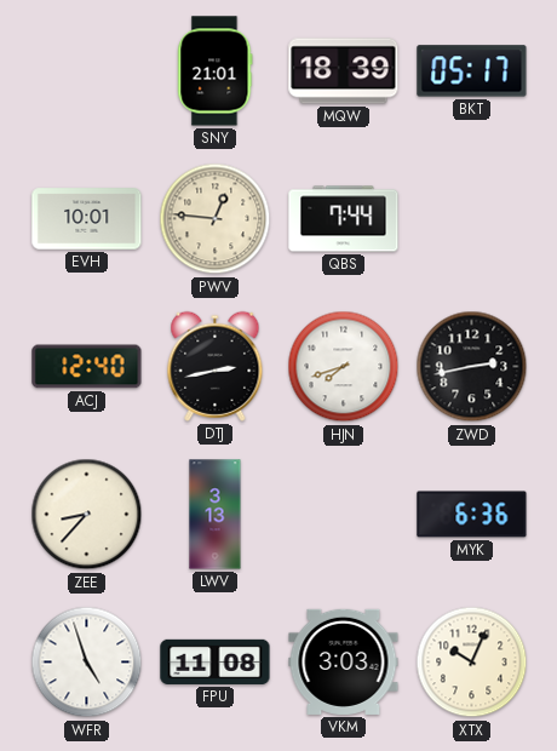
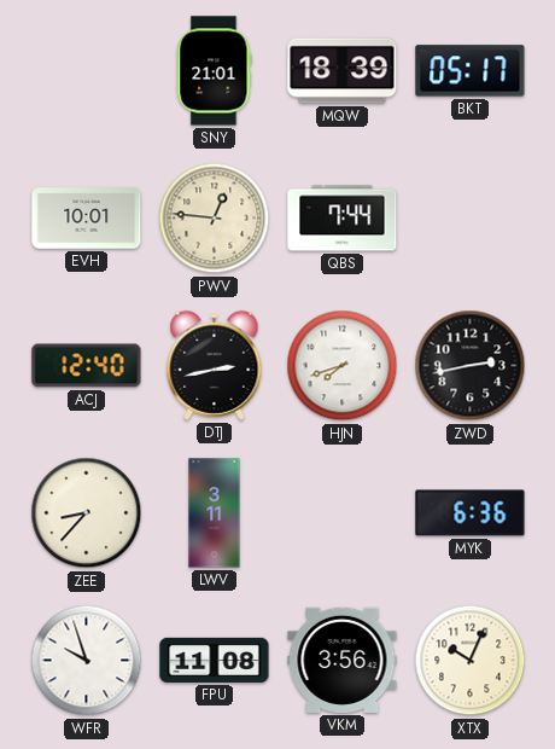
LWV: 3:13 -> 3:11 (215, 513)
WFR: 4:57 -> 9:57 (87, 661)
VKM: 3:03 -> 3:56 (343, 660)
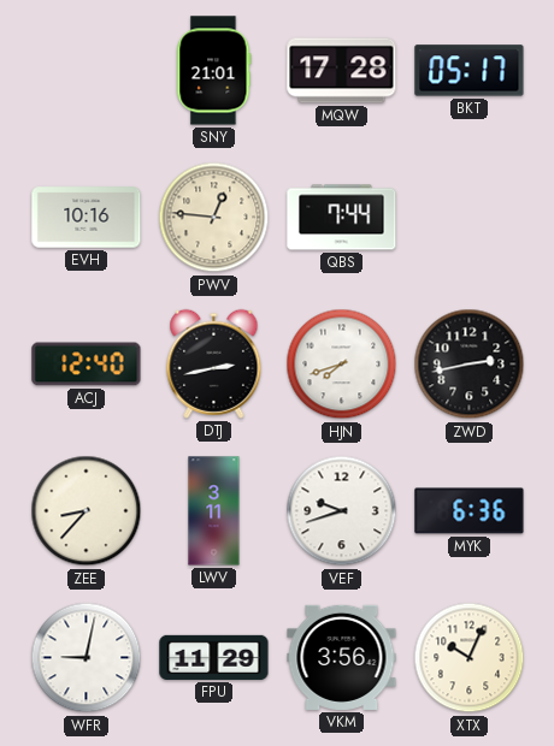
MQW: 18:39 -> 17:28 (342, 71)
EVH: 10:01 -> 10:16 (87, 218)
VEF: none -> 9:42 (342, 511)
WFR: 9:57 -> 9:02 (87, 658)
FPU: 11:08 -> 11:29 (214, 657)
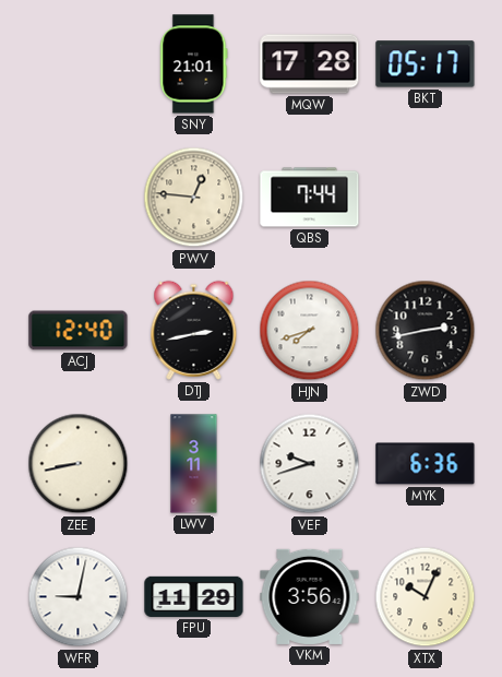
EVH: 10:16 -> none (87, 218)
ZEE: 8:37 -> 8:43 (79, 464)
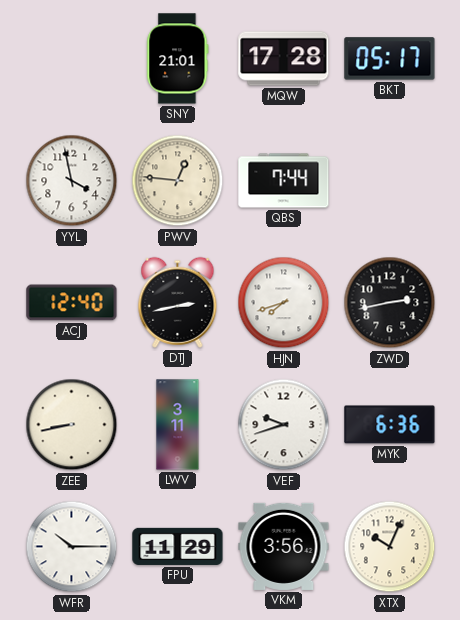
YYL: none -> 3:58 (72, 181)
WFR: 9:02 -> 10:15 (72, 547)
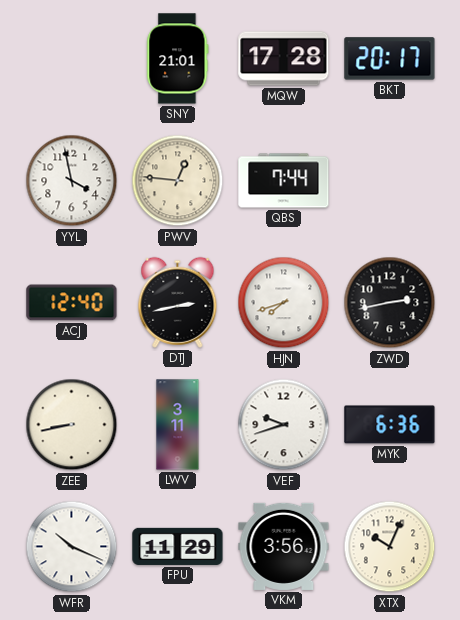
BKT: 05:17 -> 20:17 (390, 59)
WFR: 10:15 -> 10:19 (72, 547)
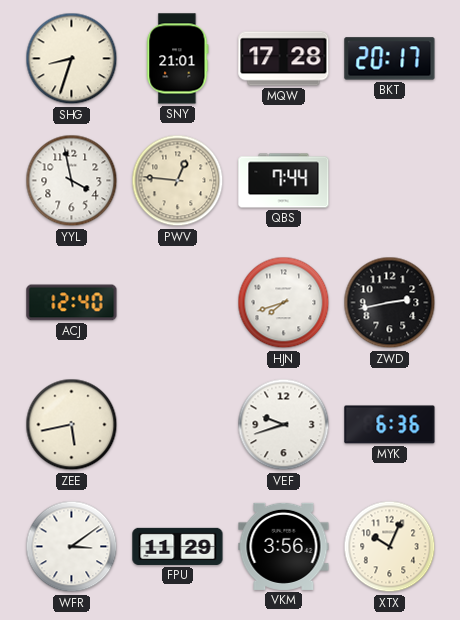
SHG: none -> 8:33 (72, 59)
DTJ: 2:43 -> none (178, 302)
ZEE: 8:43 -> 5:43 (72, 425)
LWV: 3:11 -> none (178, 425)
WFR: 10:19 -> 3:09 (72, 547)
